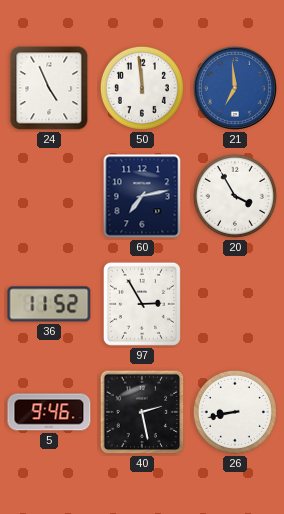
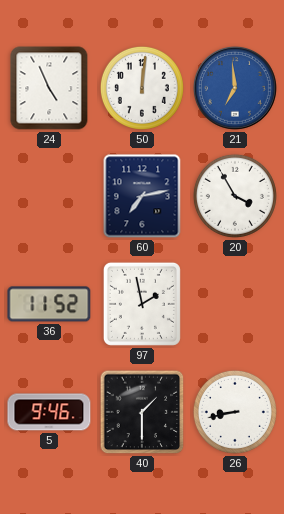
50: 11:59 -> 12:01 (142, 88)
97: 2:55 -> 1:58 (142, 304)
40: 2:28 -> 1:30 (142, 412)
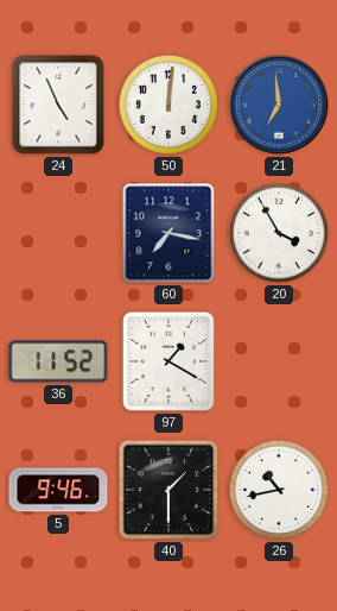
60: 7:13 -> 7:17 (168, 233)
97: 1:58 -> 1:20 (168, 361)
26: 8:43 -> 10:43 (279, 490)
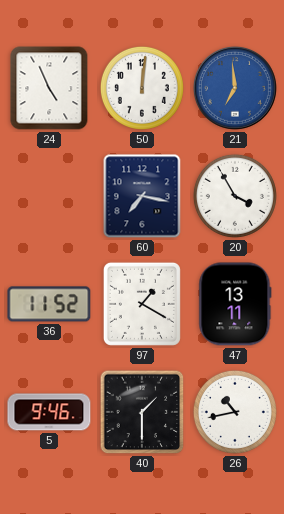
47: none -> 13:11 (235, 304)
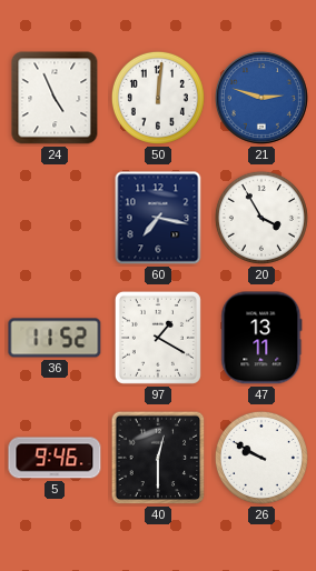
21: 6:59 -> 2:48 (261, 98)
40: 1:30 -> 12:30 (158, 458)
26: 10:43 -> 9:50 (261, 458)
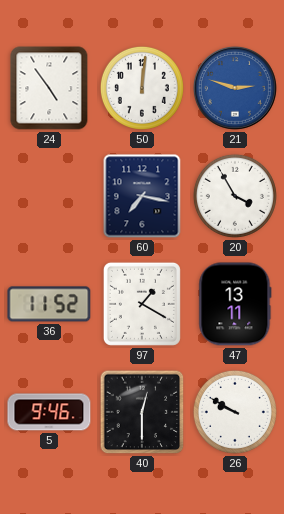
24: 4:56 -> 4:54 (49, 88)
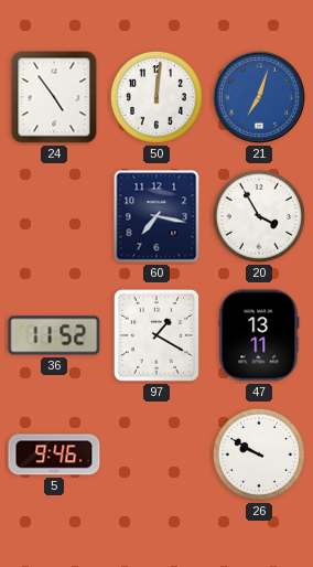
21: 2:48 -> 7:03 (259, 97)
40: 12:30 -> none (142, 412)
